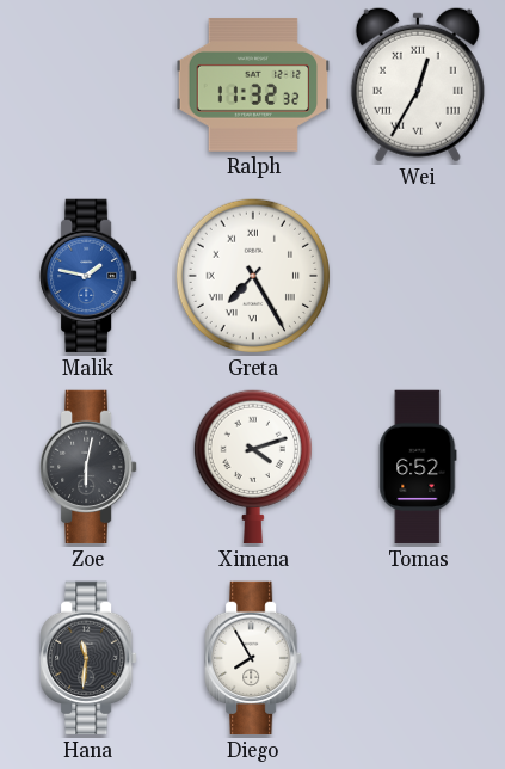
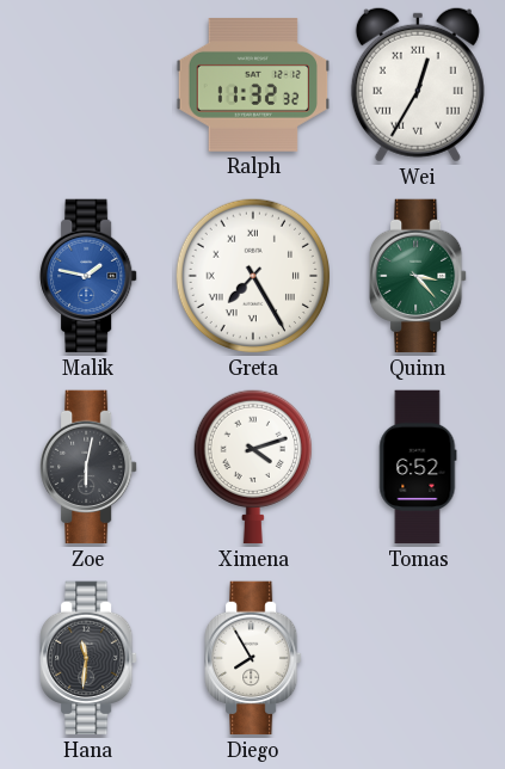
Quinn: none -> 3:23 (418, 276)
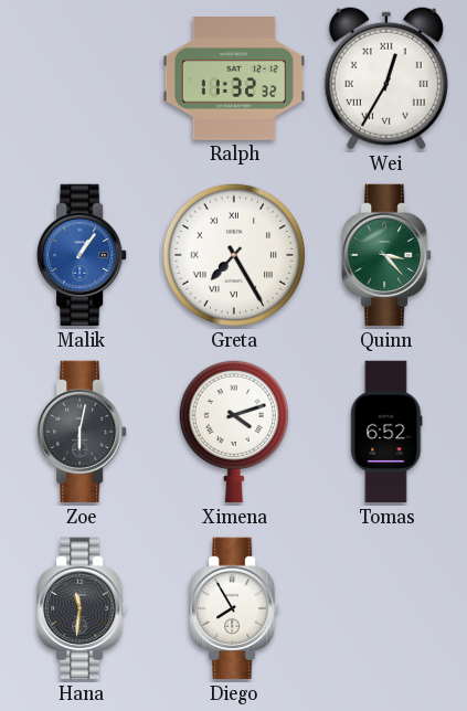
Malik: 1:47 -> 1:06 (82, 255)
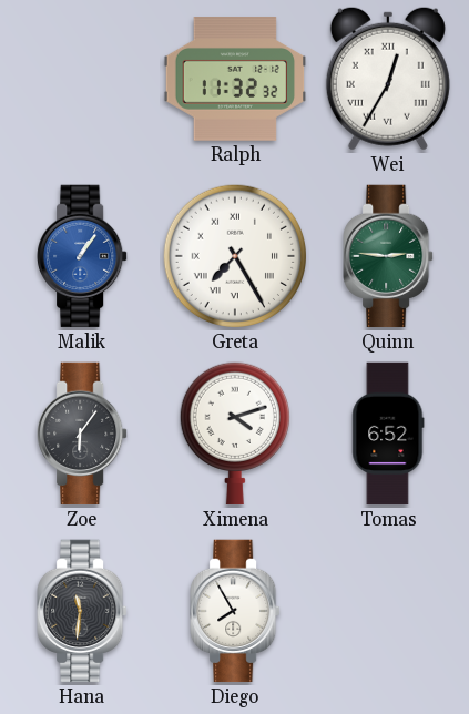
Quinn: 3:23 -> 2:46 (388, 256)
Zoe: 6:02 -> 6:06 (82, 433)
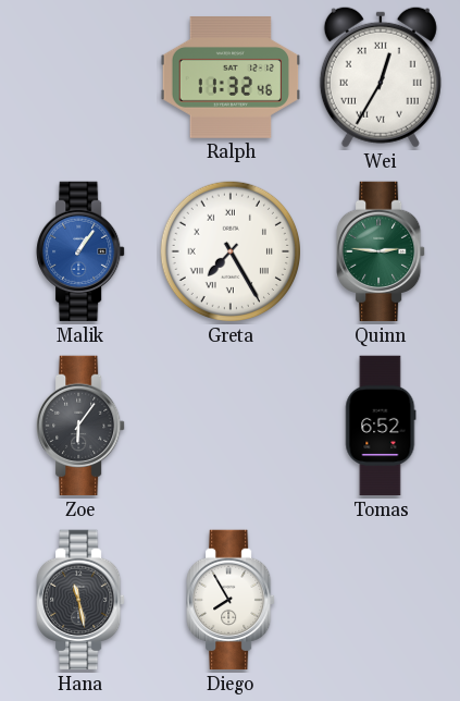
Ralph: 11:32:32 -> 11:32:46 (231, 77)
Ximena: 4:12 -> none (235, 433)
Hana: 11:31 -> 11:28 (80, 600)
